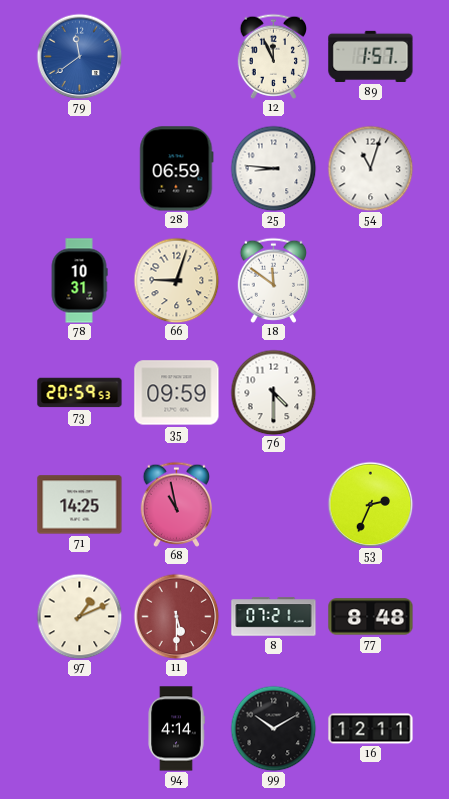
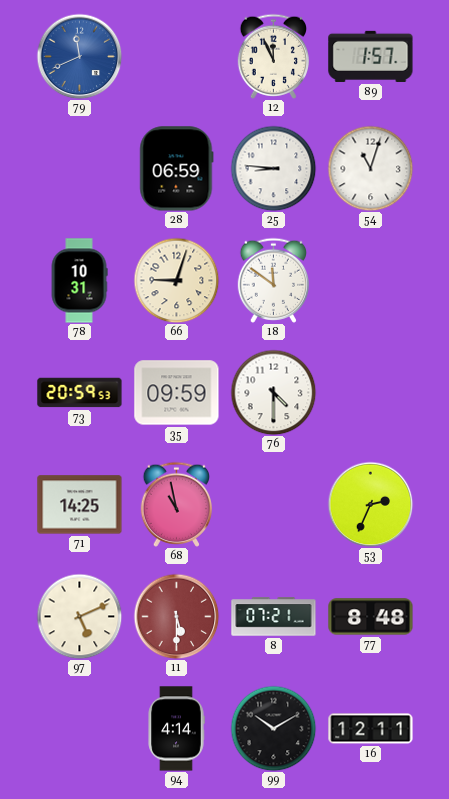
79: 11:39 -> 11:41 (79, 56)
97: 1:11 -> 5:11 (79, 616)
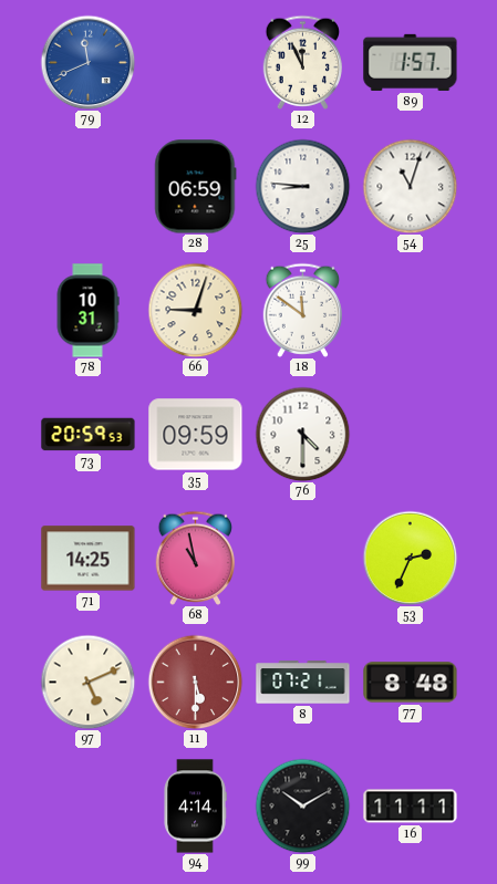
16: 12:11 -> 11:11 (411, 807)
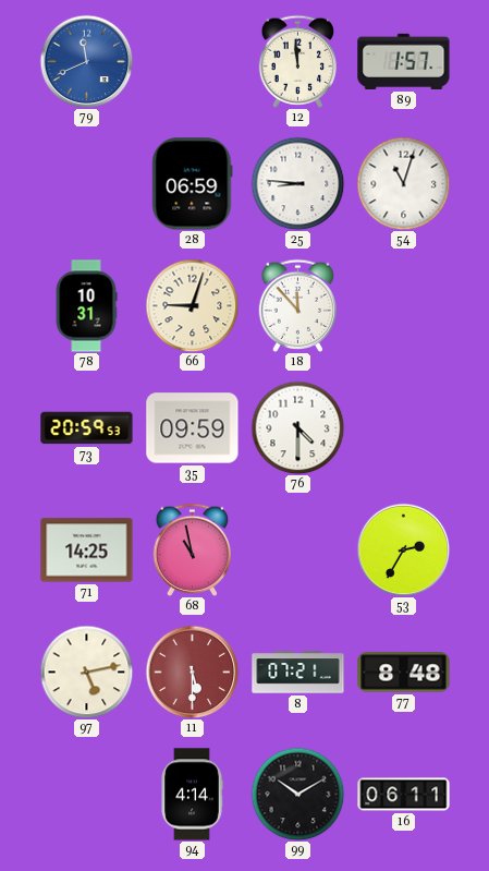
12: 11:56 -> 11:59 (297, 61)
18: 11:51 -> 11:53 (297, 305)
53: 2:34 -> 2:35 (403, 549)
97: 5:11 -> 5:13 (86, 672)
16: 11:11 -> 06:11 (404, 795)
